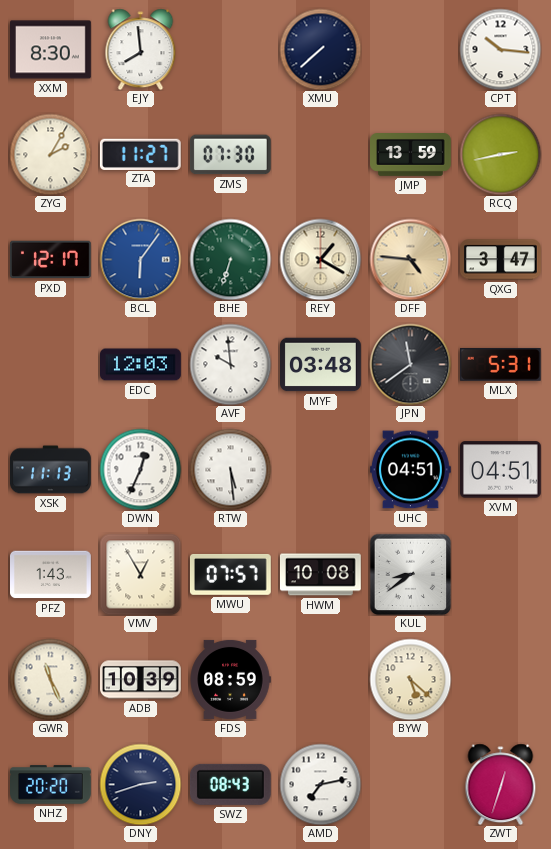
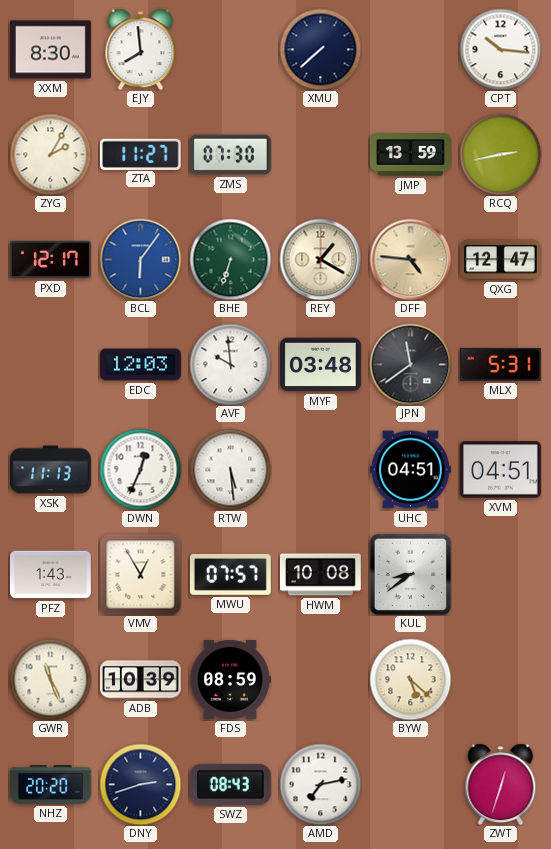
QXG: 3:47 -> 12:47 (501, 260)
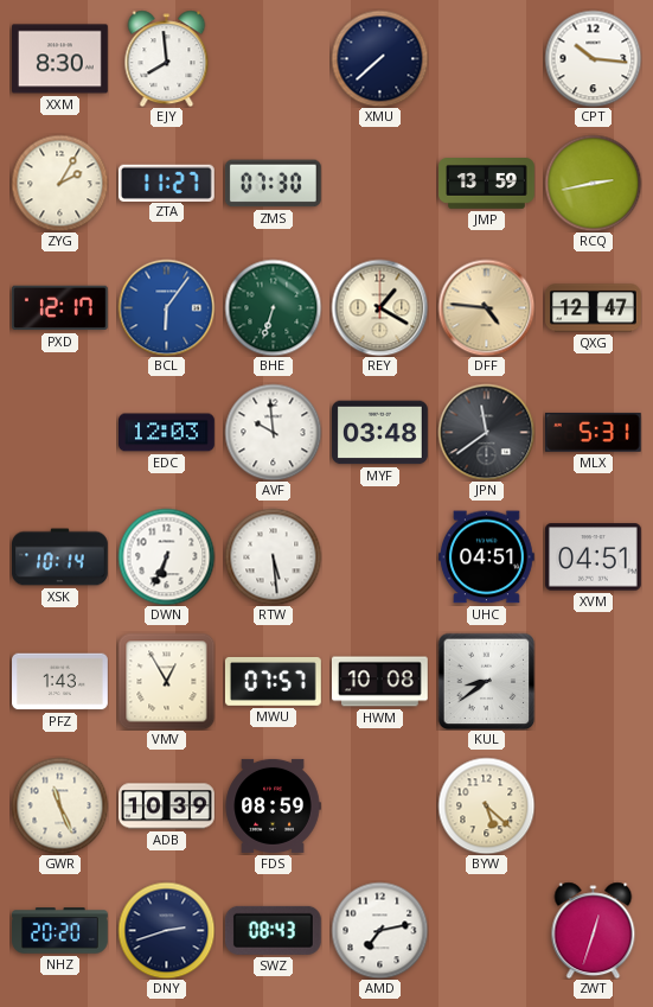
XSK: 11:13 -> 10:14 (60, 557)
DWN: 12:34 -> 6:34 (166, 556)
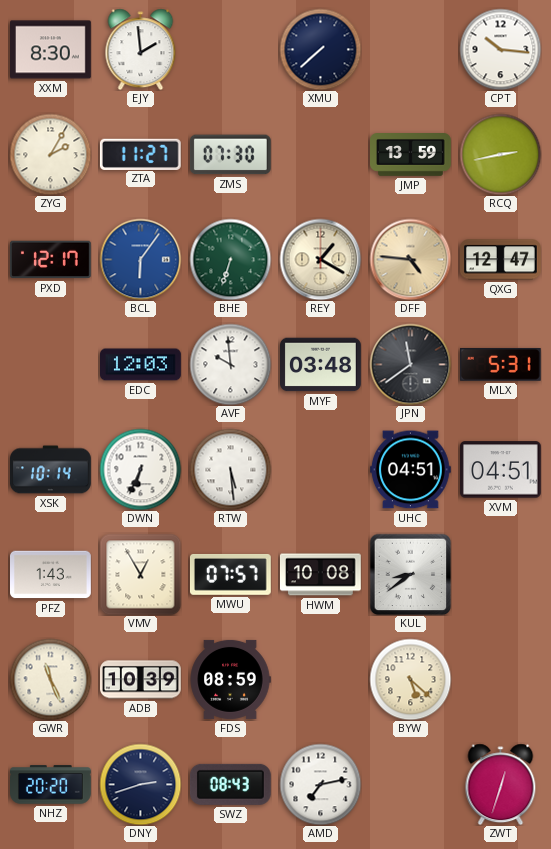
EJY: 7:59 -> 1:59 (141, 49)
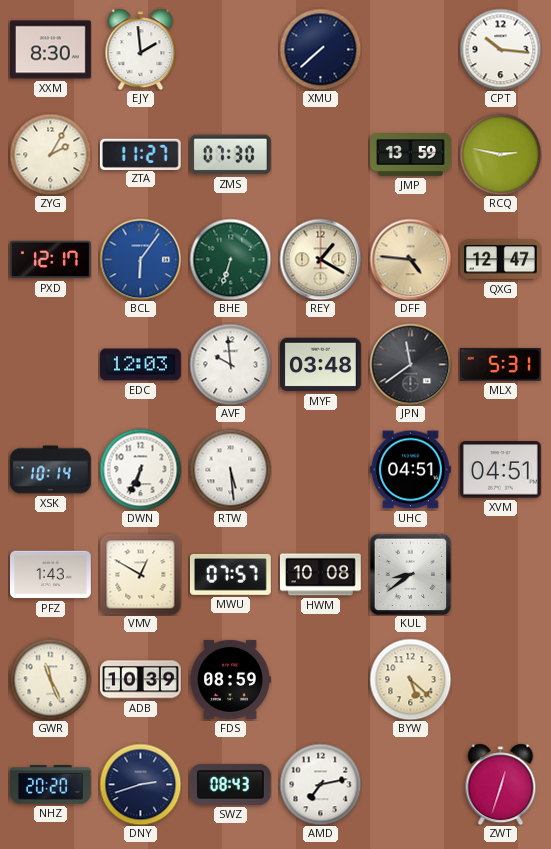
RCQ: 2:43 -> 2:47 (500, 154)
VMV: 12:55 -> 12:50 (140, 574)
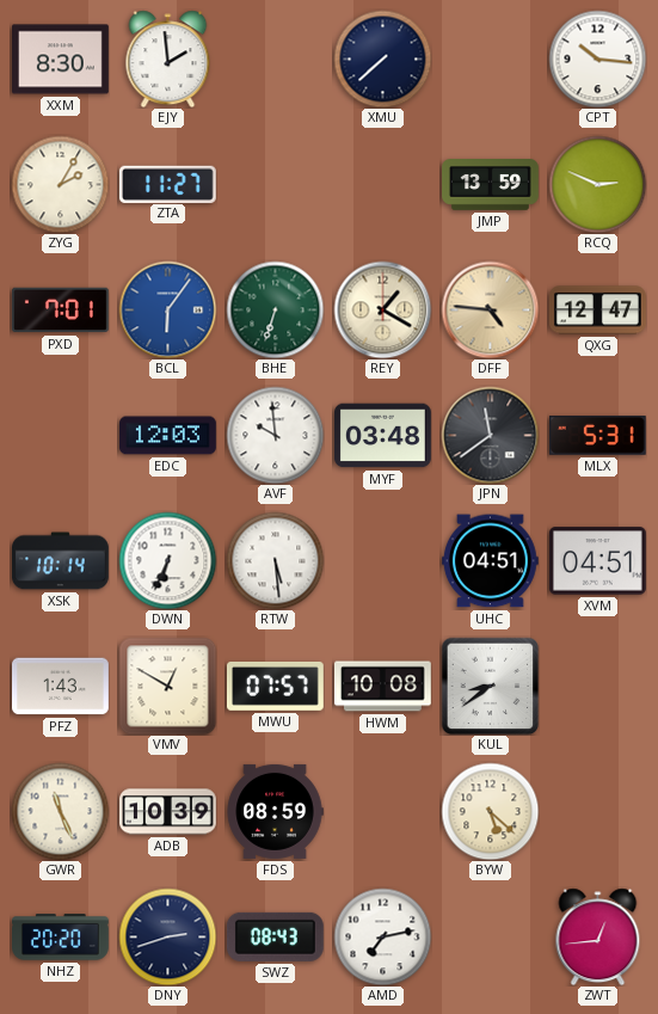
ZMS: 07:30 -> none (230, 155)
RCQ: 2:47 -> 2:49 (597, 184)
PXD: 12:17 -> 7:01 (60, 311)
ZWT: 12:33 -> 12:44 (598, 936)
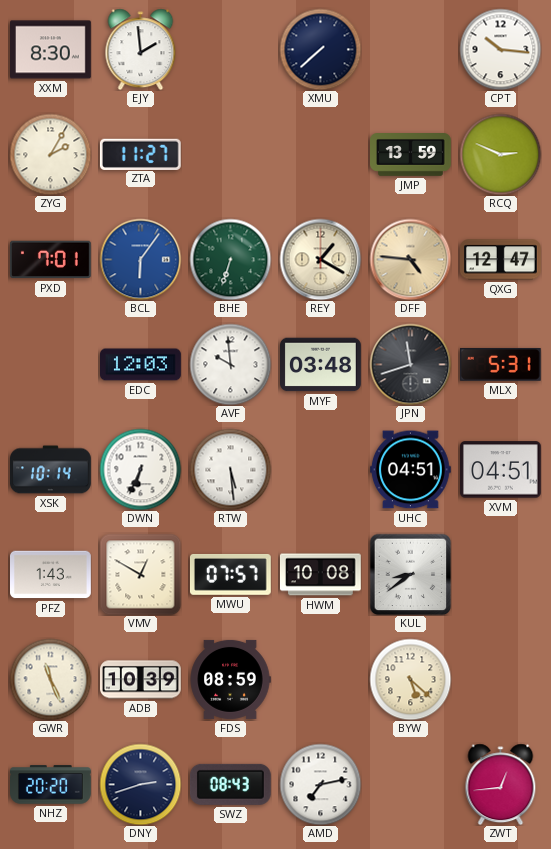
JPN: 11:39 -> 11:42 (410, 364)
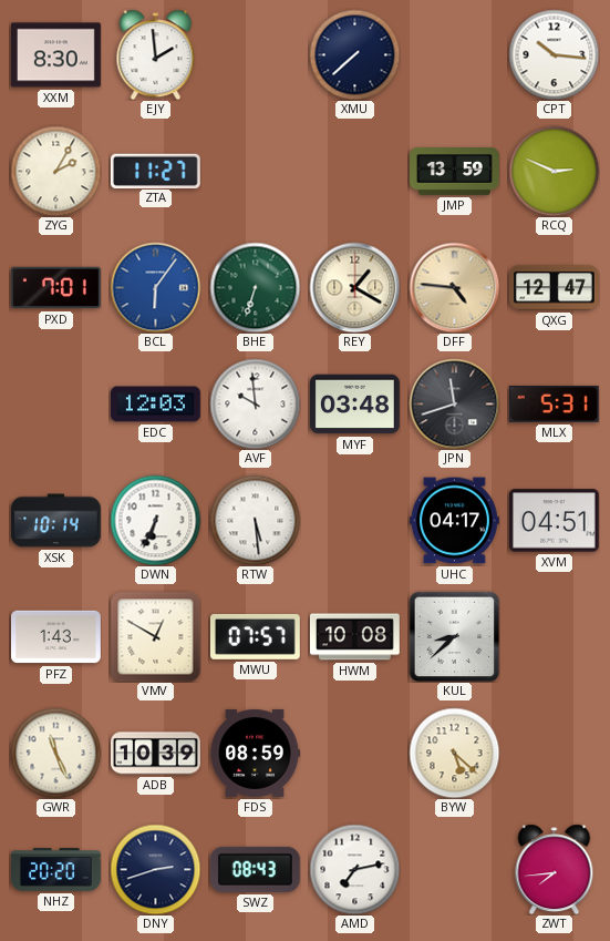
UHC: 04:51 -> 04:17 (454, 521)
KUL: 8:39 -> 8:38 (454, 636)
ZWT: 12:44 -> 7:44 (555, 869)
